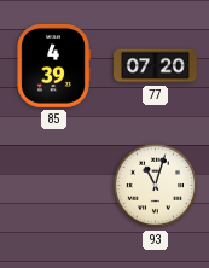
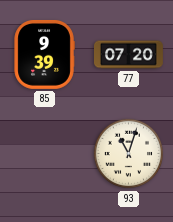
85: 4:39 -> 9:39 (44, 54)
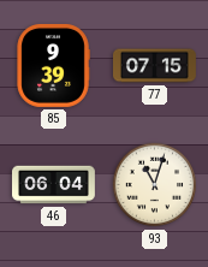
77: 07:20 -> 07:15 (155, 66)
46: none -> 06:04 (54, 185)
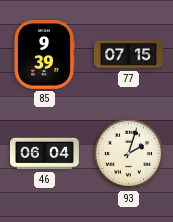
93: 11:03 -> 2:03 (129, 154)
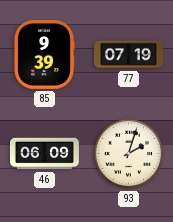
77: 07:15 -> 07:19 (129, 55)
46: 06:04 -> 06:09 (45, 154)
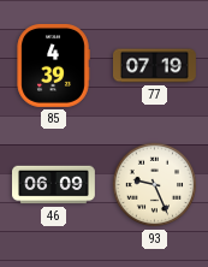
85: 9:39 -> 4:39 (53, 65)
93: 2:03 -> 9:26 (155, 185)
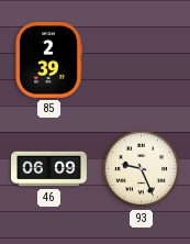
85: 4:39 -> 2:39 (48, 59)
77: 07:19 -> none (155, 66)
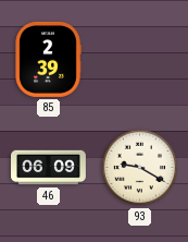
93: 9:26 -> 9:20 (140, 168)
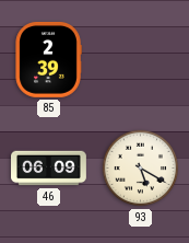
93: 9:20 -> 5:20 (141, 169)
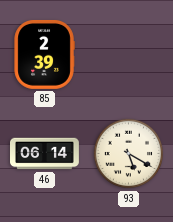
46: 06:09 -> 06:14 (45, 154)
